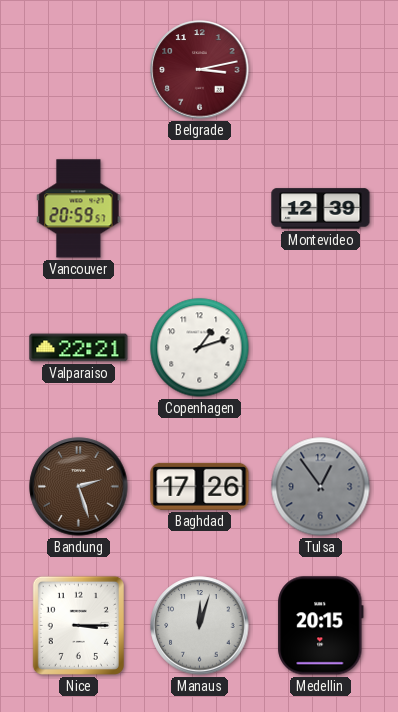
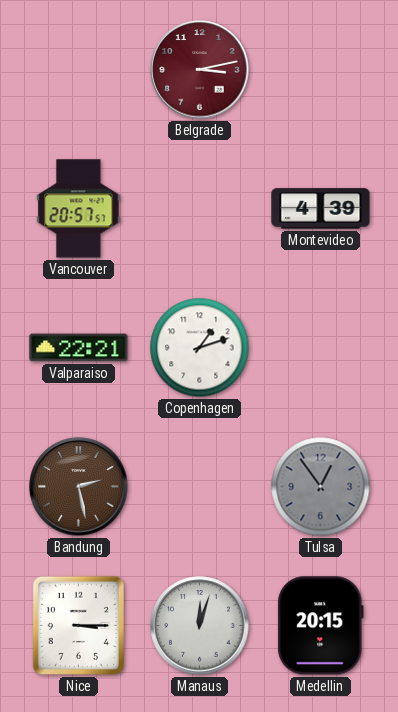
Vancouver: 20:59 -> 20:57 (79, 209)
Montevideo: 12:39 -> 4:39 (321, 209)
Bandung: 2:27 -> 2:28 (79, 487)
Baghdad: 17:26 -> none (200, 486)
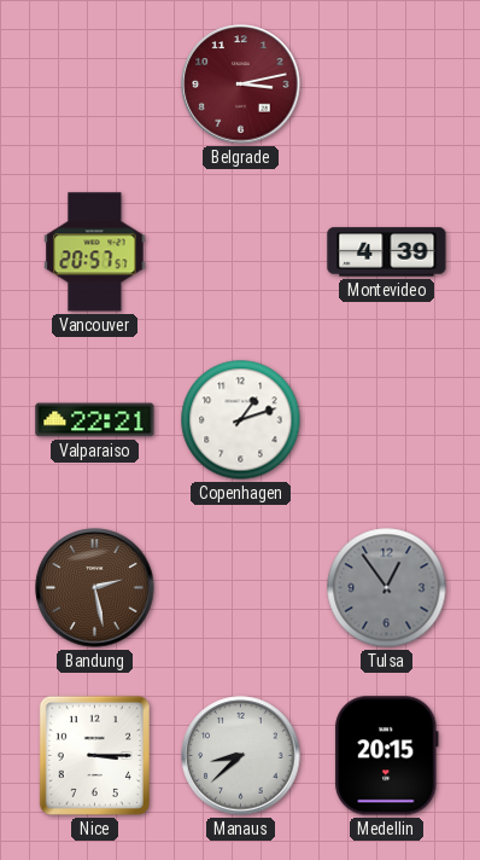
Manaus: 12:03 -> 8:38 (241, 756)
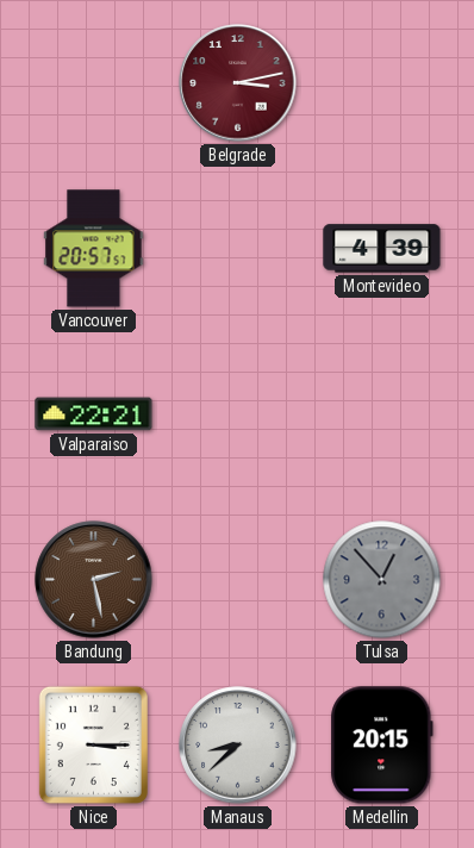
Copenhagen: 1:12 -> none (241, 420)
Tulsa: 12:54 -> 12:53 (382, 580)
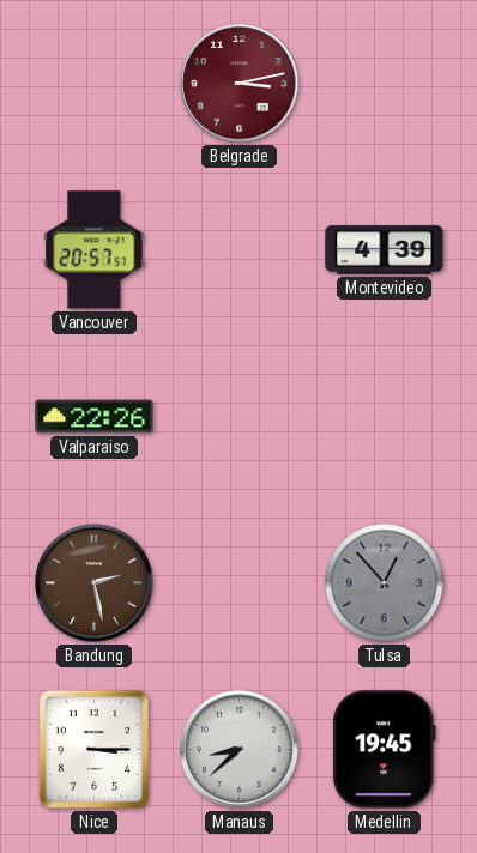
Valparaiso: 22:21 -> 22:26 (95, 417)
Medellin: 20:15 -> 19:45 (385, 750)
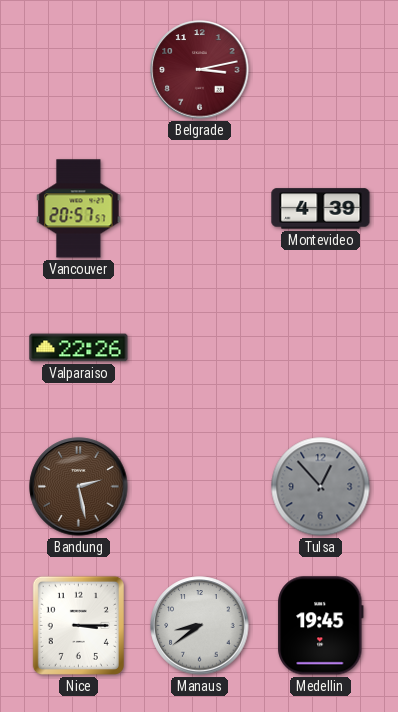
Manaus: 8:38 -> 8:39 (200, 626)
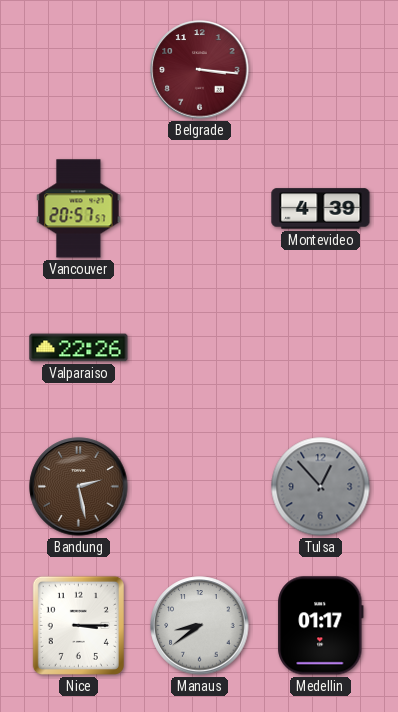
Belgrade: 3:13 -> 3:16 (200, 70)
Medellin: 19:45 -> 01:17 (321, 626)
